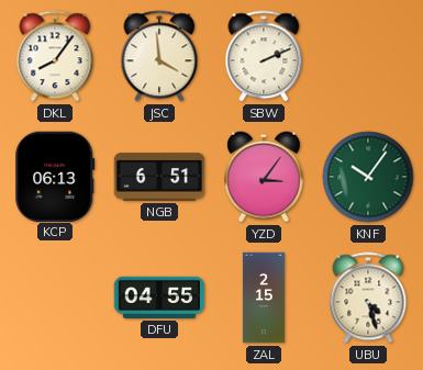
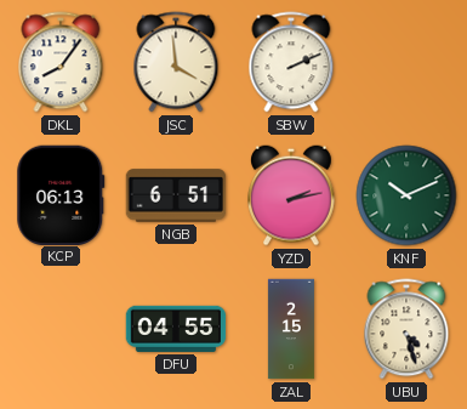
YZD: 3:06 -> 2:13 (292, 195)
KNF: 10:06 -> 10:11 (406, 195)
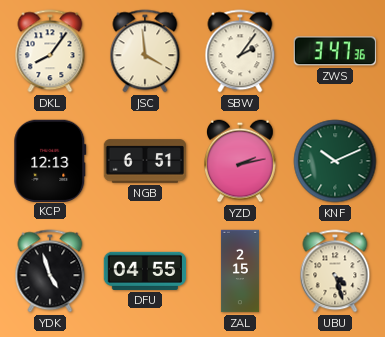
SBW: 2:11 -> 2:06 (240, 51)
ZWS: none -> 3:47 (334, 51)
KCP: 06:13 -> 12:13 (50, 160)
YDK: none -> 4:57 (50, 271)
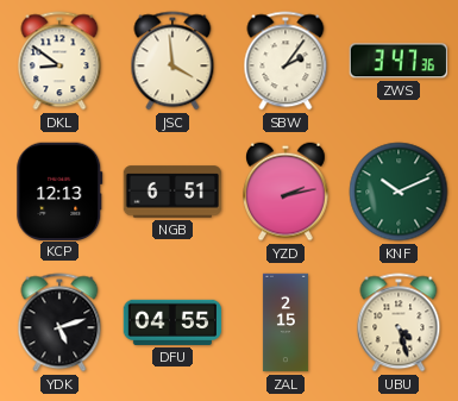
DKL: 8:06 -> 8:51 (59, 61)
YDK: 4:57 -> 5:12 (59, 322)
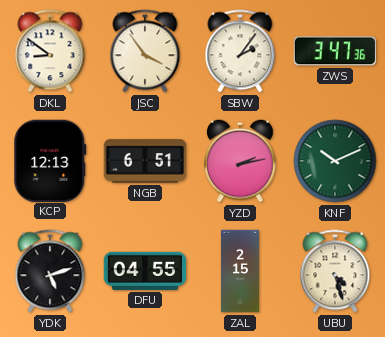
JSC: 3:59 -> 3:54 (145, 51)
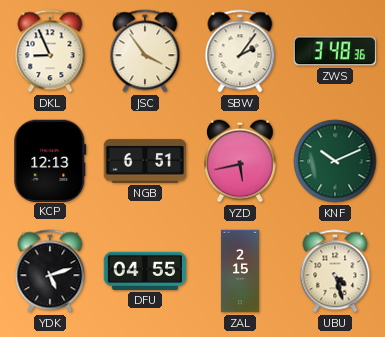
DKL: 8:51 -> 8:56 (50, 51)
ZWS: 3:47 -> 3:48 (334, 51)
YZD: 2:13 -> 5:43 (241, 161)
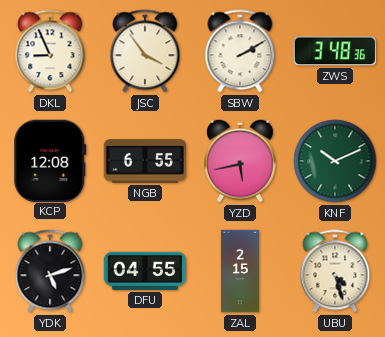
SBW: 2:06 -> 2:10 (240, 51)
KCP: 12:13 -> 12:08 (50, 160)
NGB: 6:51 -> 6:55 (145, 161)
